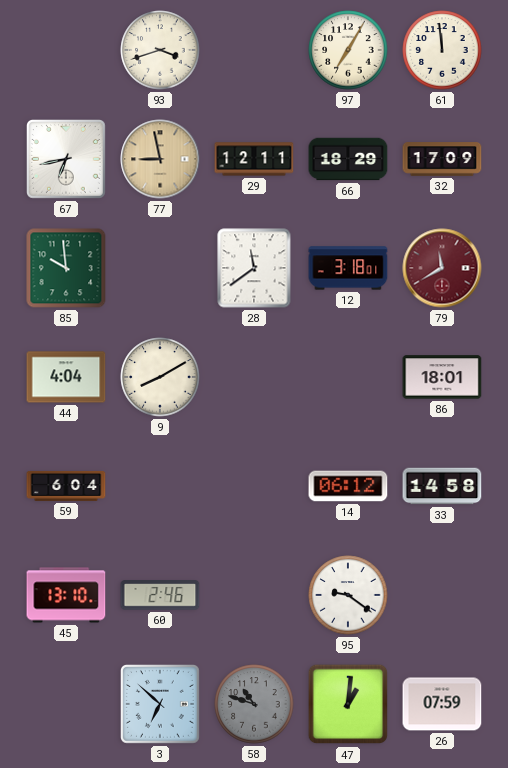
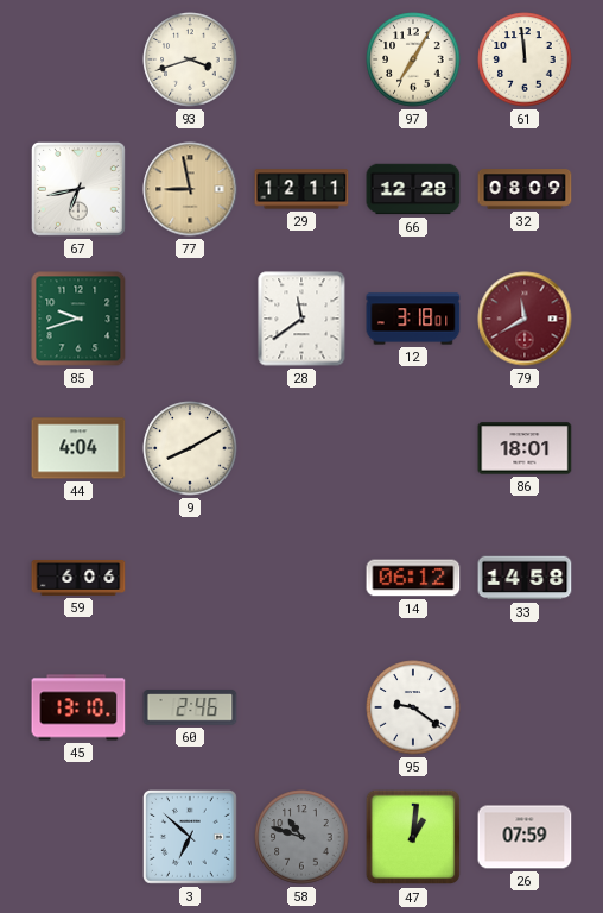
66: 18:29 -> 12:28 (413, 189)
32: 17:09 -> 08:09 (525, 189)
85: 9:59 -> 9:42 (78, 319)
59: 6:04 -> 6:06 (78, 578)
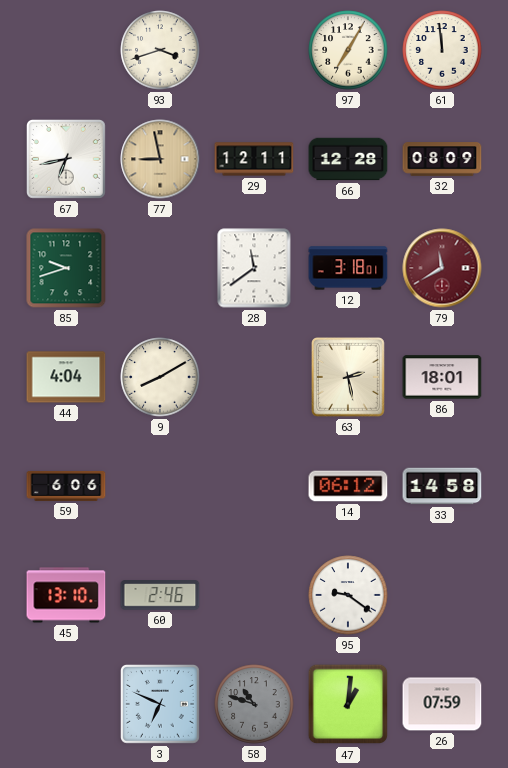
63: none -> 2:28 (349, 378)
3: 6:52 -> 6:49 (161, 705)
